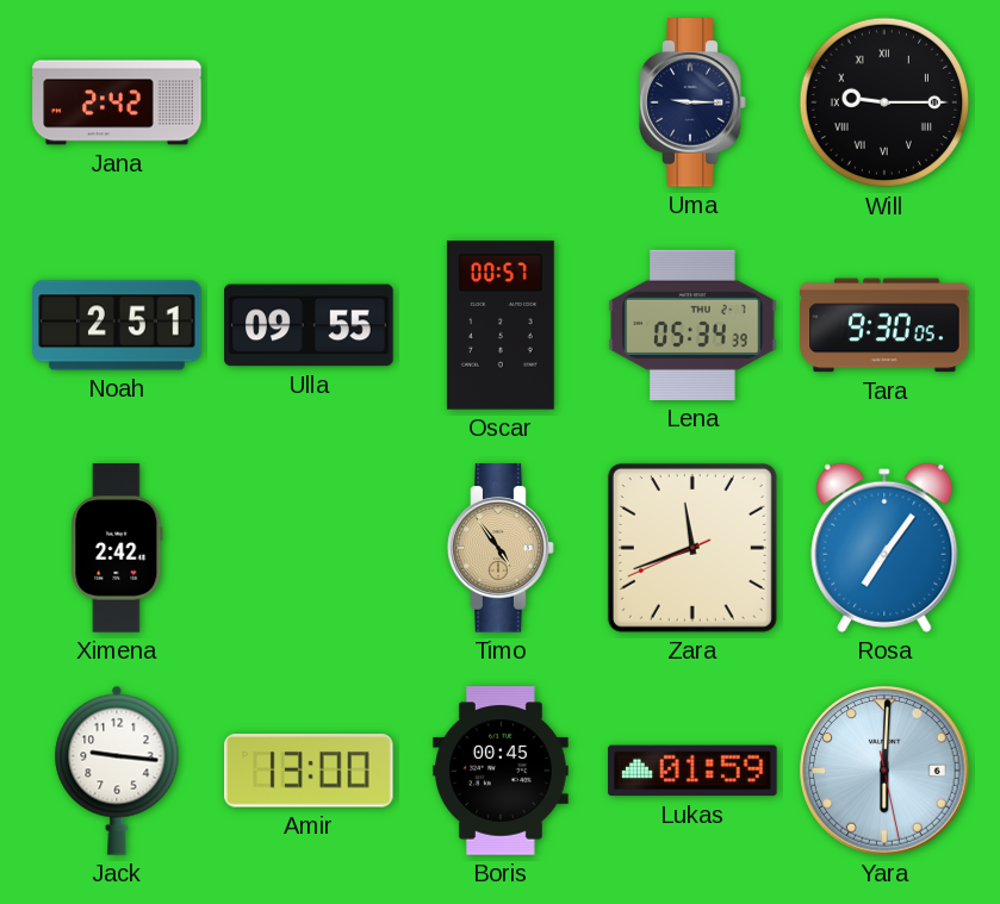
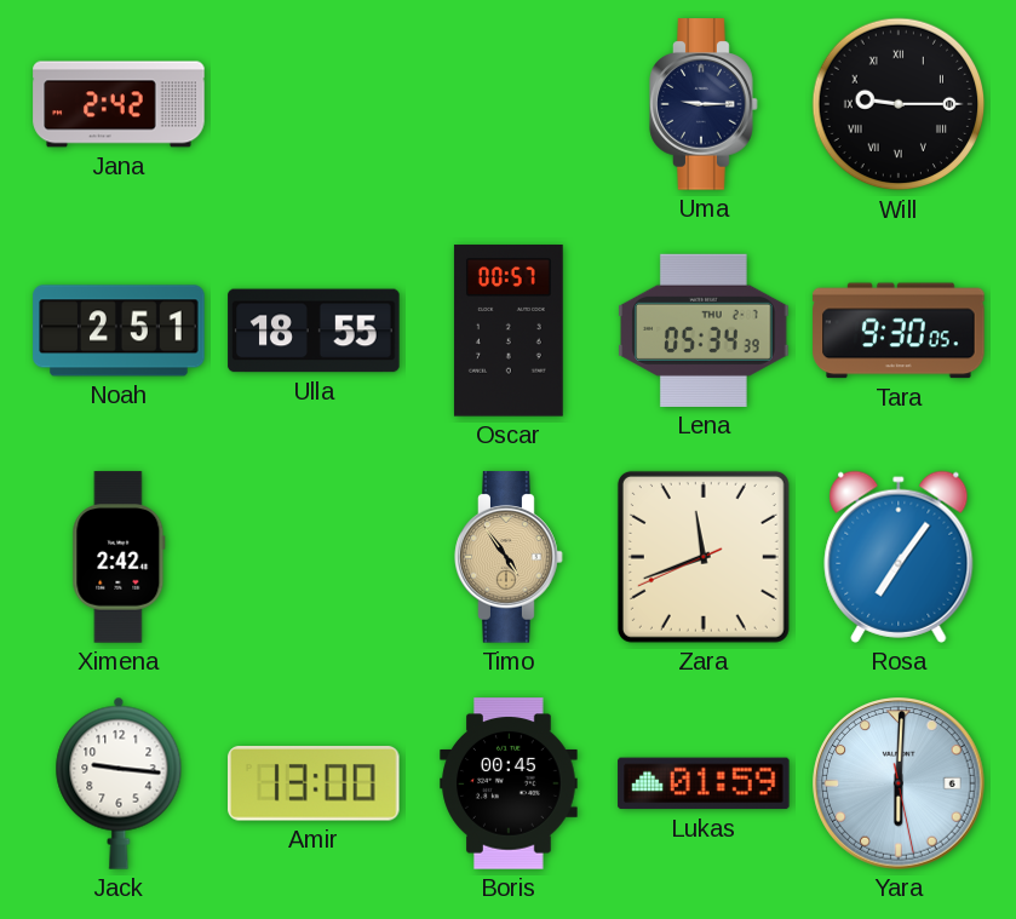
Ulla: 09:55 -> 18:55 (314, 331)
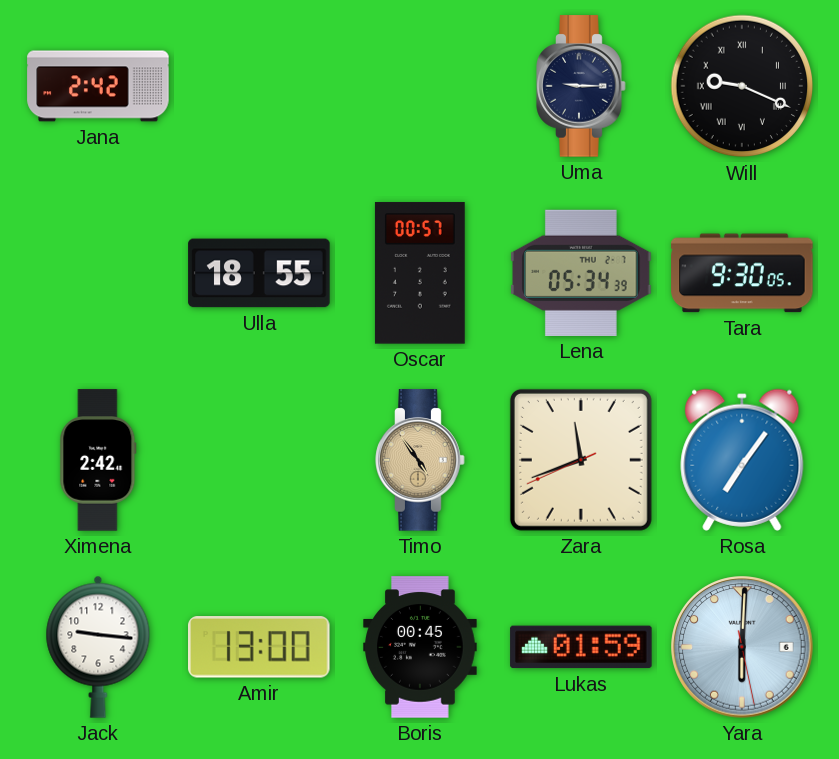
Will: 9:15 -> 9:19 (742, 86)
Noah: 2:51 -> none (119, 331)
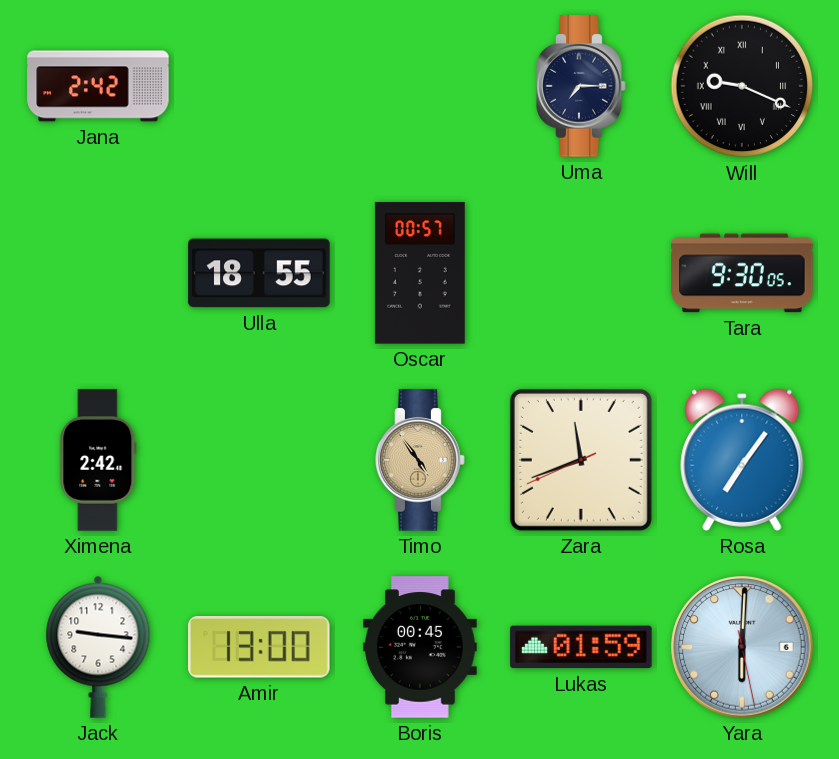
Uma: 9:15 -> 7:15 (581, 86)
Lena: 05:34 -> none (581, 273)
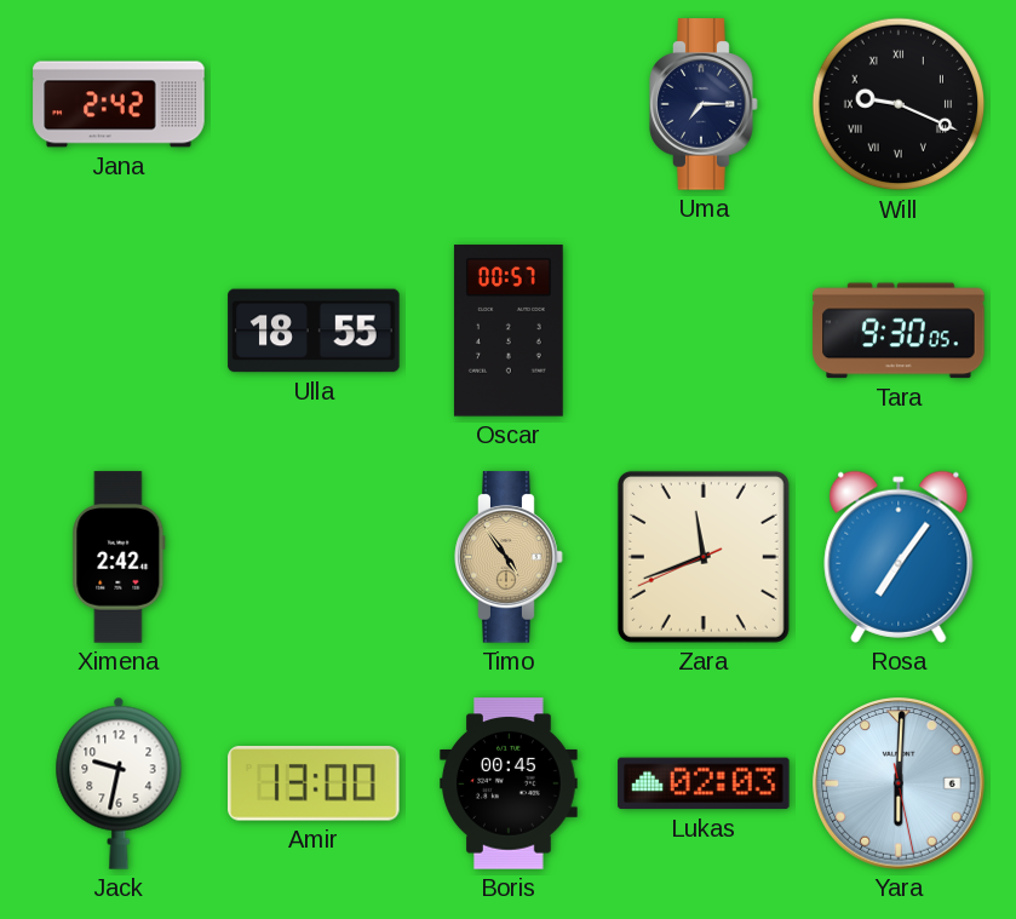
Jack: 9:16 -> 9:32 (119, 783)
Lukas: 01:59 -> 02:03 (704, 783)
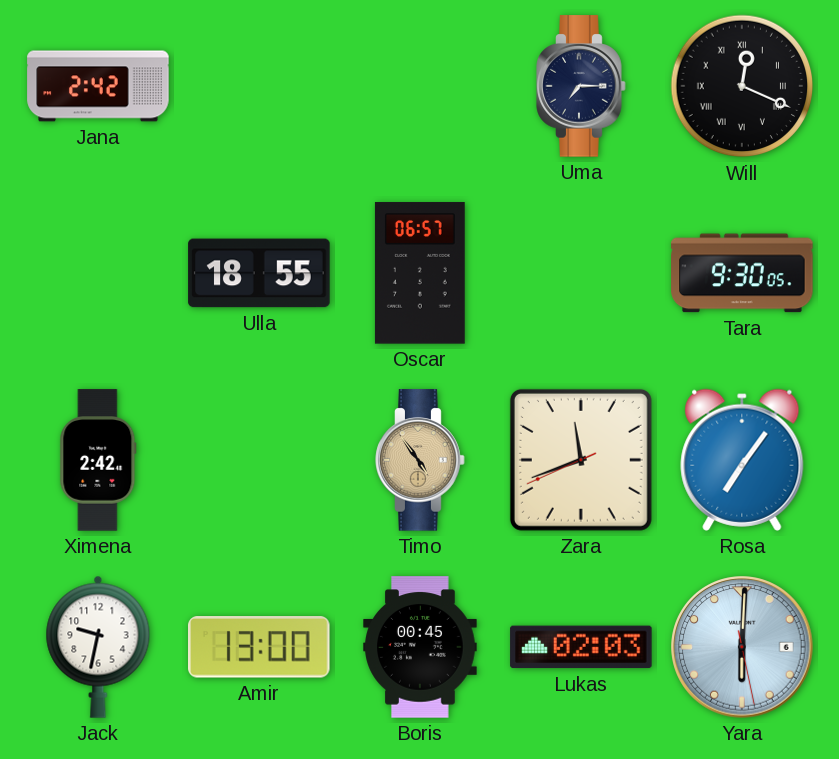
Will: 9:19 -> 12:19 (742, 86)
Oscar: 00:57 -> 06:57 (420, 273)
